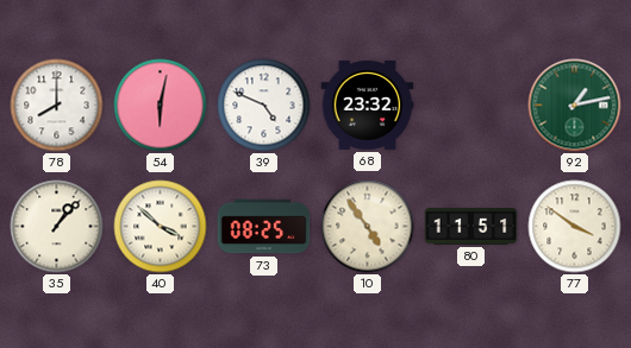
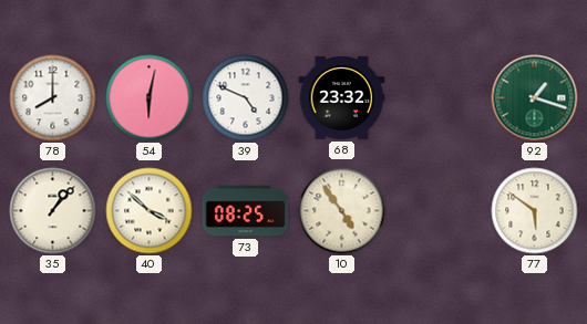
92: 1:13 -> 1:18 (535, 98)
80: 11:51 -> none (471, 227)
77: 3:51 -> 5:51 (535, 211)
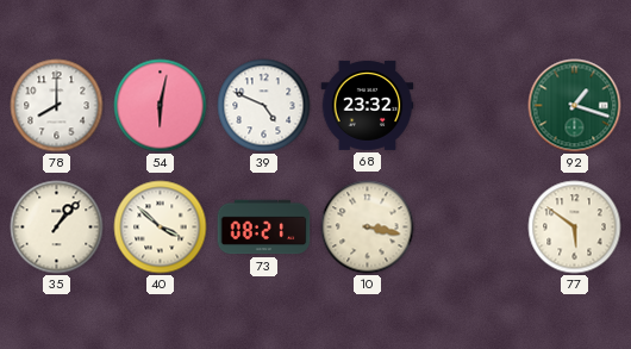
73: 08:25 -> 08:21 (264, 228)
10: 4:54 -> 3:17 (368, 228)
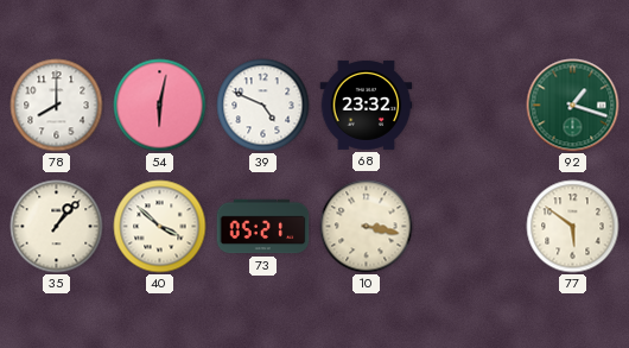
73: 08:21 -> 05:21 (263, 227)
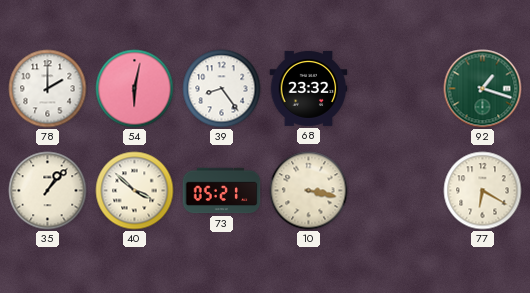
78: 8:00 -> 2:00 (48, 89)
39: 4:49 -> 8:24 (222, 89)
77: 5:51 -> 6:20 (483, 191)
